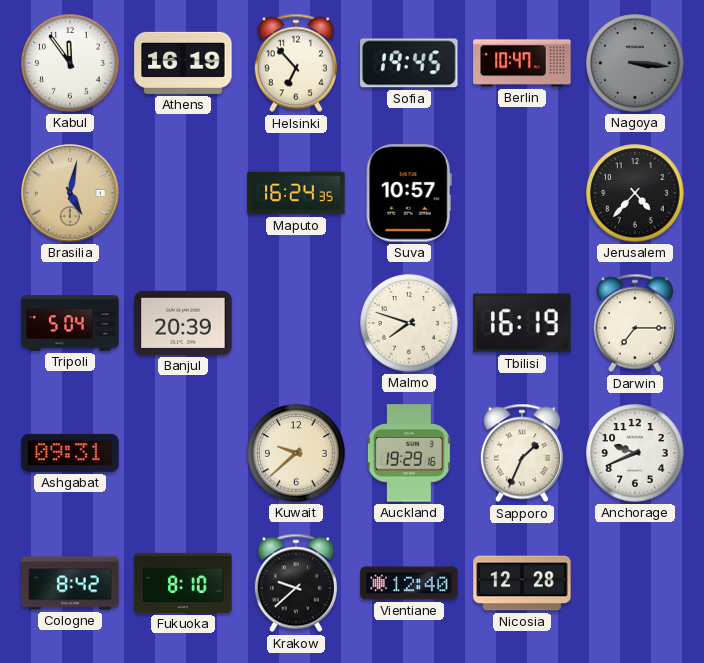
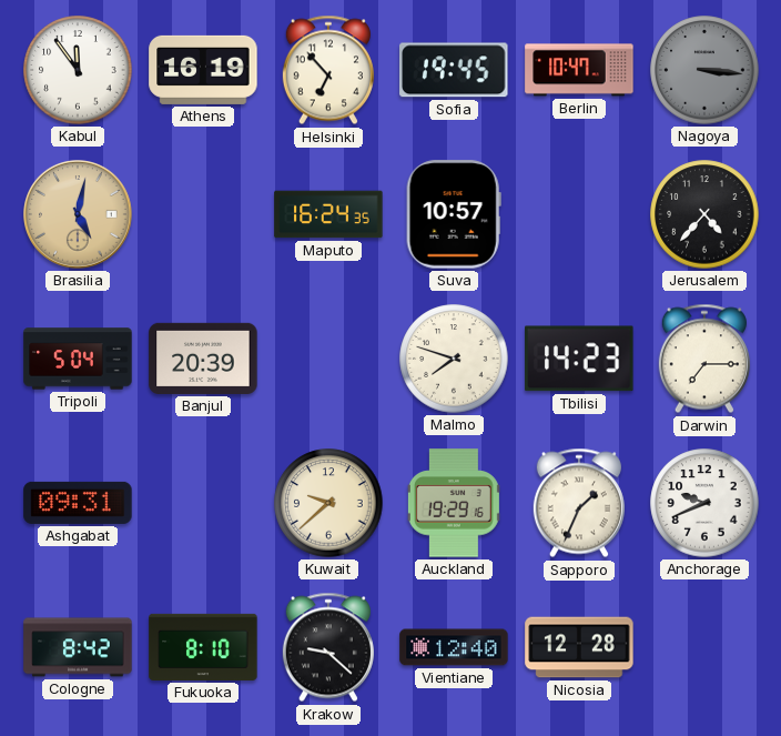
Tbilisi: 16:19 -> 14:23 (579, 359)
Krakow: 9:38 -> 9:22 (328, 647)
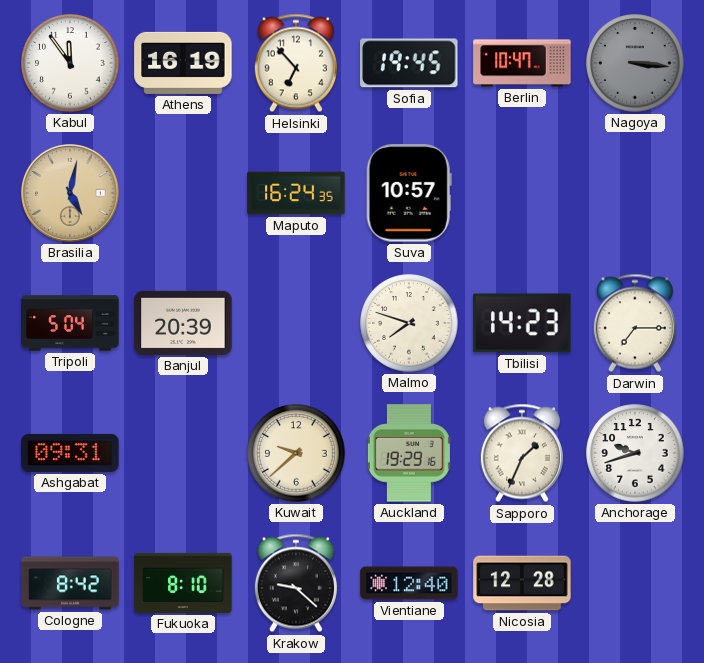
Jerusalem: 4:37 -> none (704, 214)
Anchorage: 9:41 -> 9:42 (635, 453)
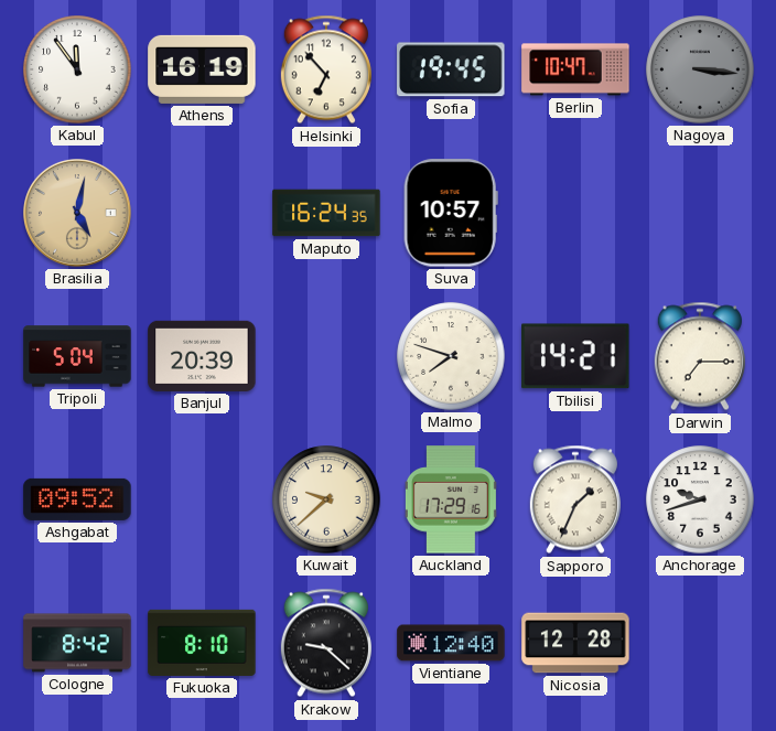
Tbilisi: 14:23 -> 14:21 (575, 356)
Ashgabat: 09:31 -> 09:52 (77, 499)
Auckland: 19:29 -> 17:29 (451, 499)
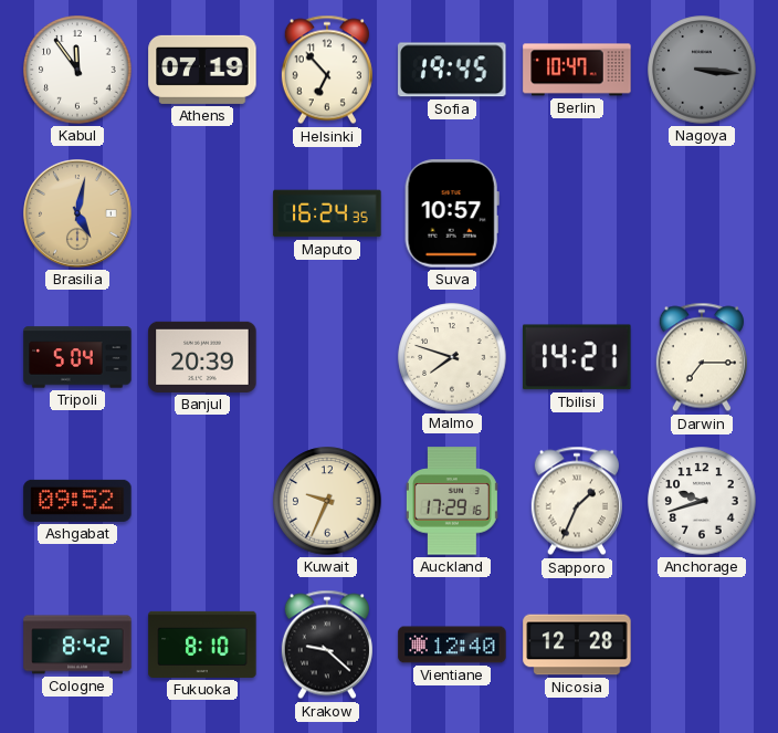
Athens: 16:19 -> 07:19 (202, 70)
Kuwait: 9:38 -> 9:34 (327, 501)
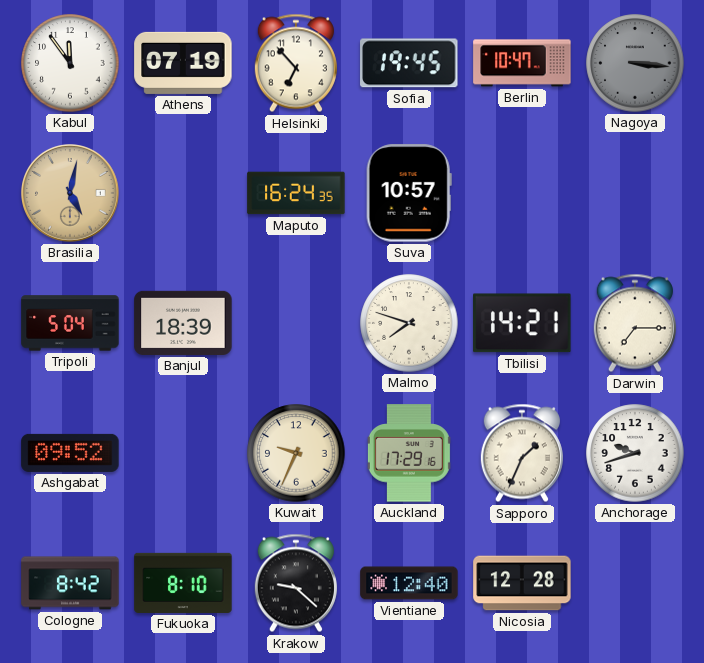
Banjul: 20:39 -> 18:39 (183, 323)
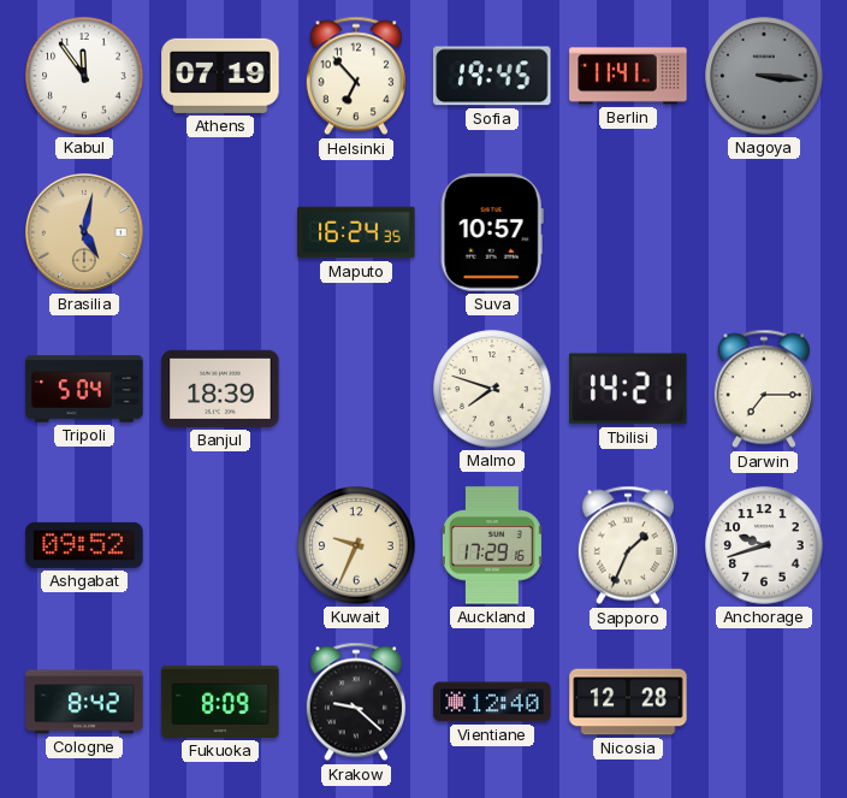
Berlin: 10:47 -> 11:41 (628, 76)
Fukuoka: 8:10 -> 8:09 (220, 702)
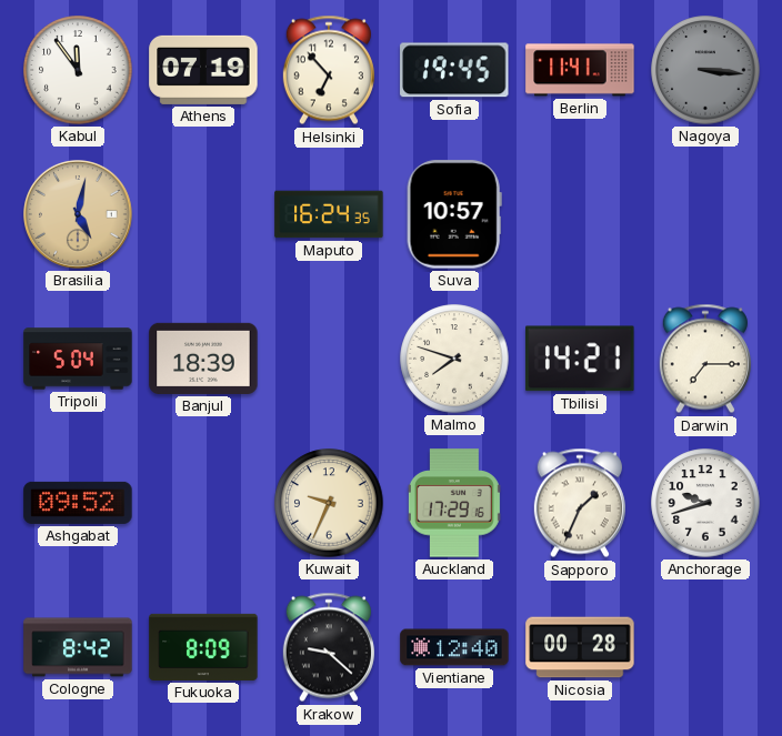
Nicosia: 12:28 -> 00:28 (580, 647)
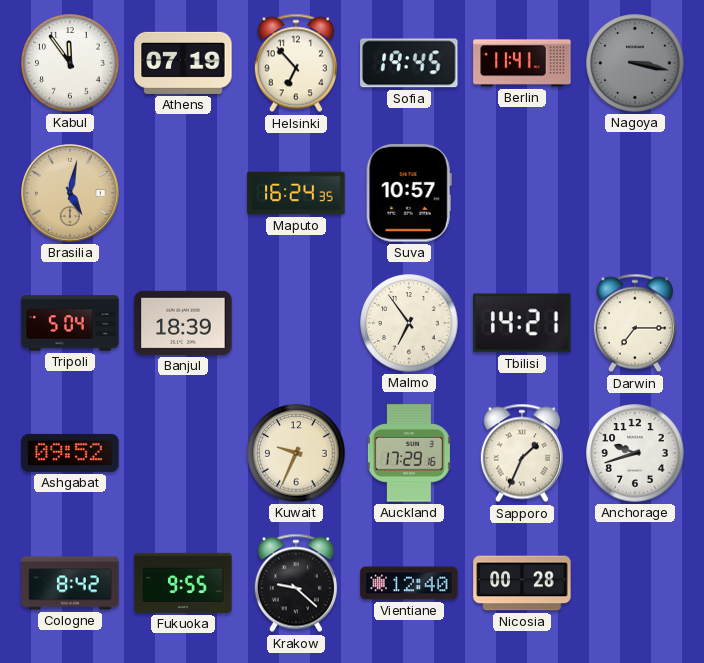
Nagoya: 3:16 -> 3:17 (635, 63)
Malmo: 7:48 -> 6:54 (409, 323)
Fukuoka: 8:09 -> 9:55 (183, 583)
